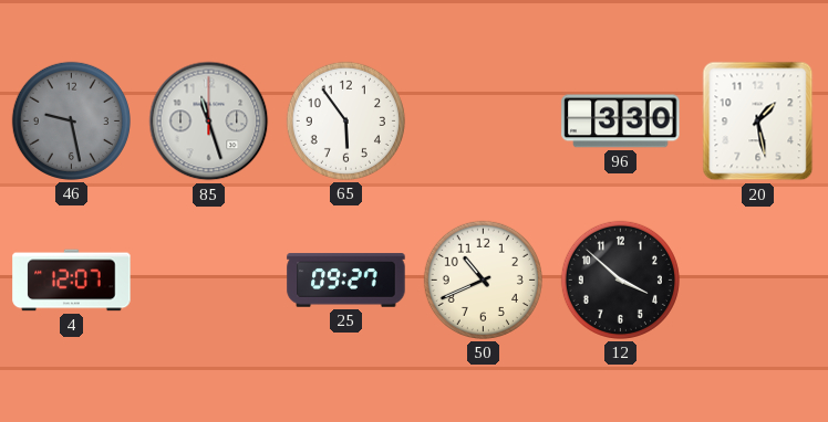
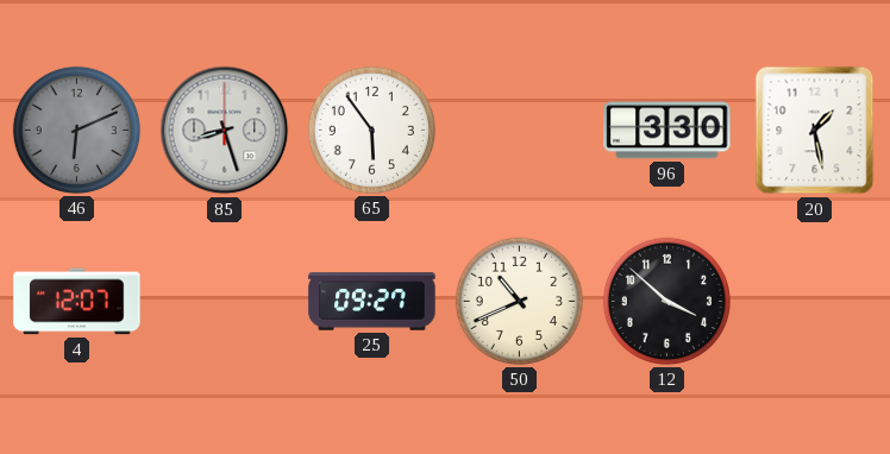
46: 9:28 -> 6:11 (76, 130)
85: 11:27 -> 8:27 (225, 131)
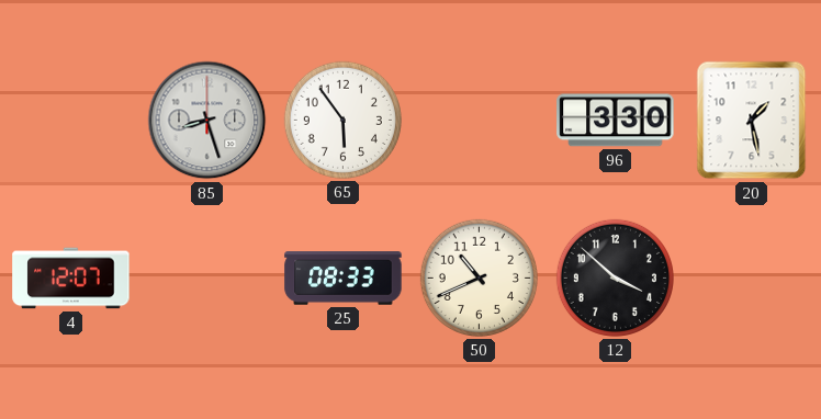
46: 6:11 -> none (76, 130)
25: 09:27 -> 08:33 (344, 279)
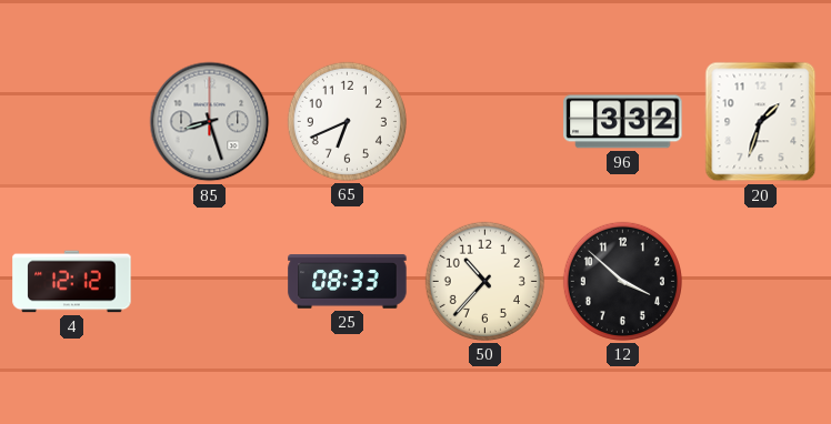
65: 5:54 -> 6:41 (347, 121)
96: 3:30 -> 3:32 (623, 122)
20: 1:28 -> 1:33 (761, 122)
4: 12:07 -> 12:12 (72, 282)
50: 10:41 -> 10:37 (484, 281)
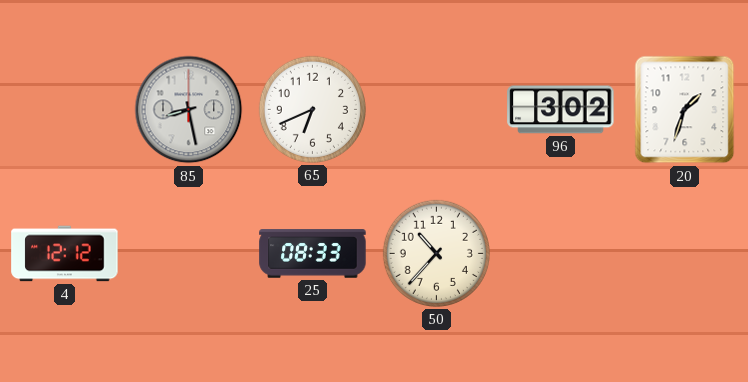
85: 8:27 -> 8:28 (189, 110)
96: 3:32 -> 3:02 (561, 110)
12: 3:52 -> none (622, 281)
